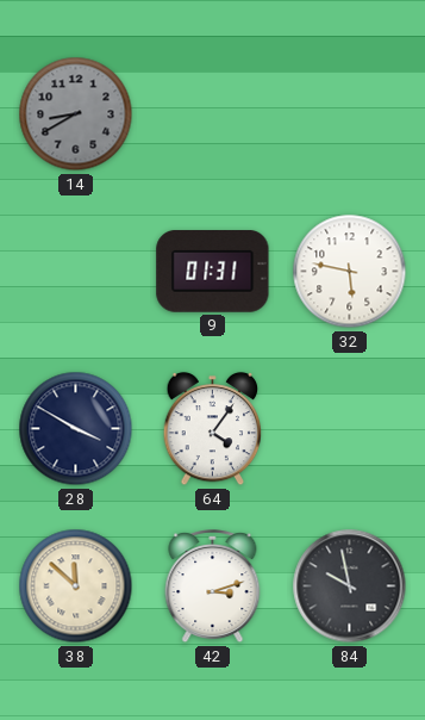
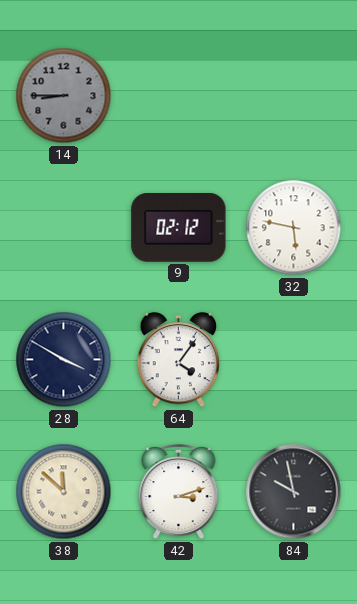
14: 8:40 -> 8:45 (64, 96)
9: 01:31 -> 02:12 (179, 228)
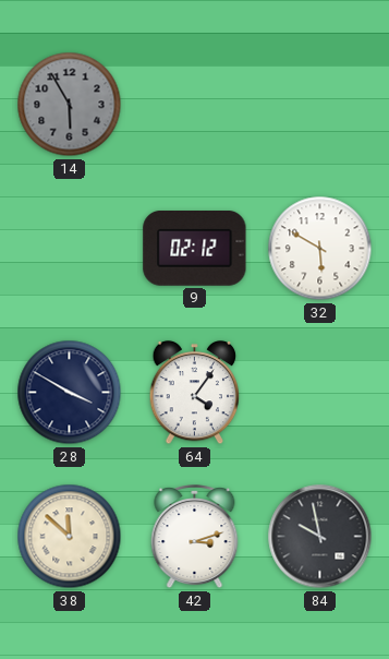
14: 8:45 -> 5:55 (70, 105)
32: 5:47 -> 5:50 (320, 249)
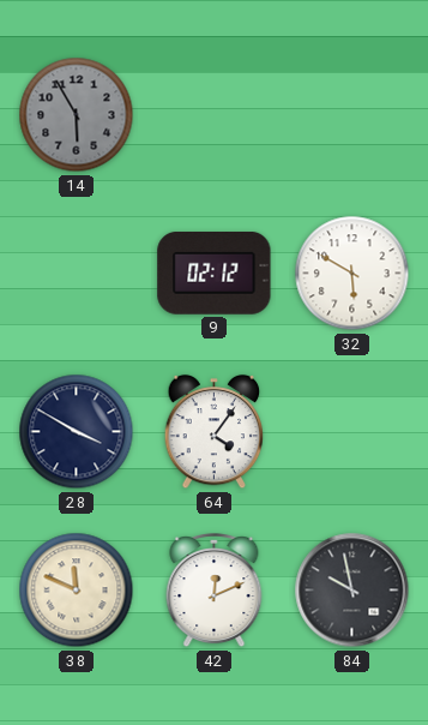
38: 11:52 -> 11:49 (77, 591)
42: 3:12 -> 12:11 (215, 592)
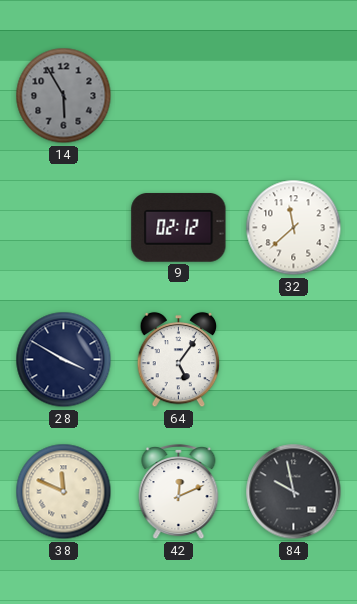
32: 5:50 -> 11:38 (294, 228)
64: 4:06 -> 5:06 (179, 360)
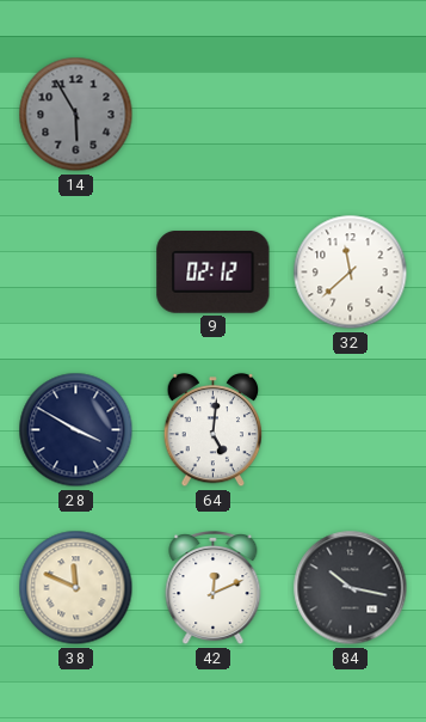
64: 5:06 -> 5:01 (214, 430)
84: 9:58 -> 10:17 (351, 588)
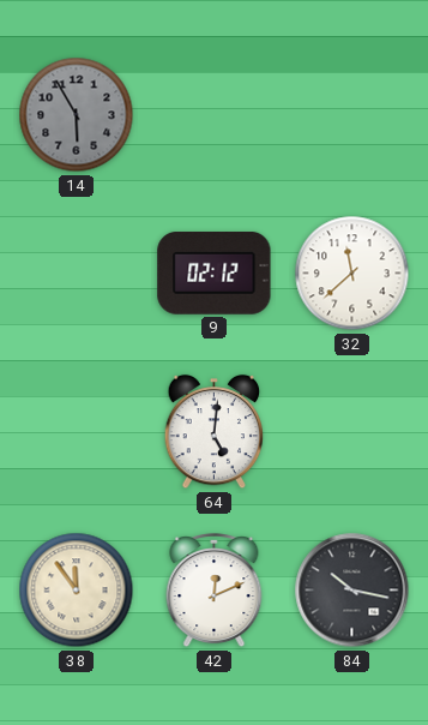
28: 3:50 -> none (76, 430)
38: 11:49 -> 11:54 (77, 591)
